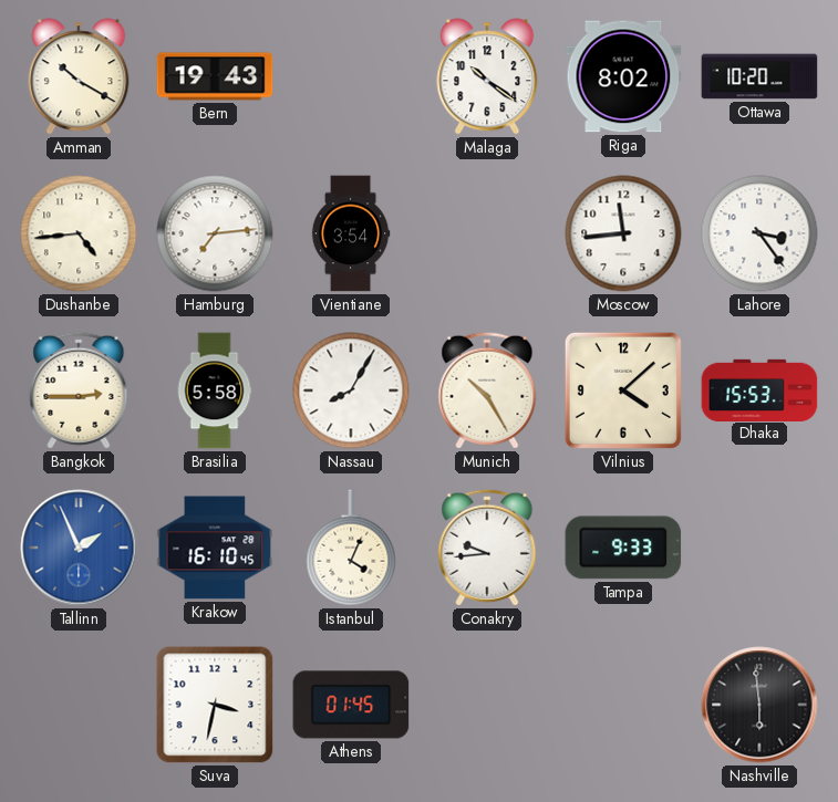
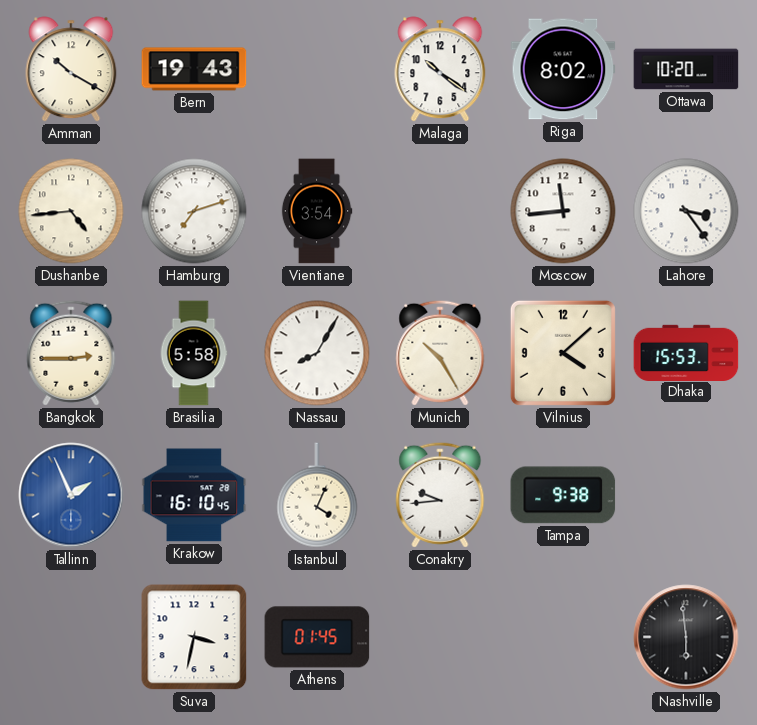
Hamburg: 7:14 -> 7:12 (194, 211)
Tampa: 9:33 -> 9:38 (563, 495)
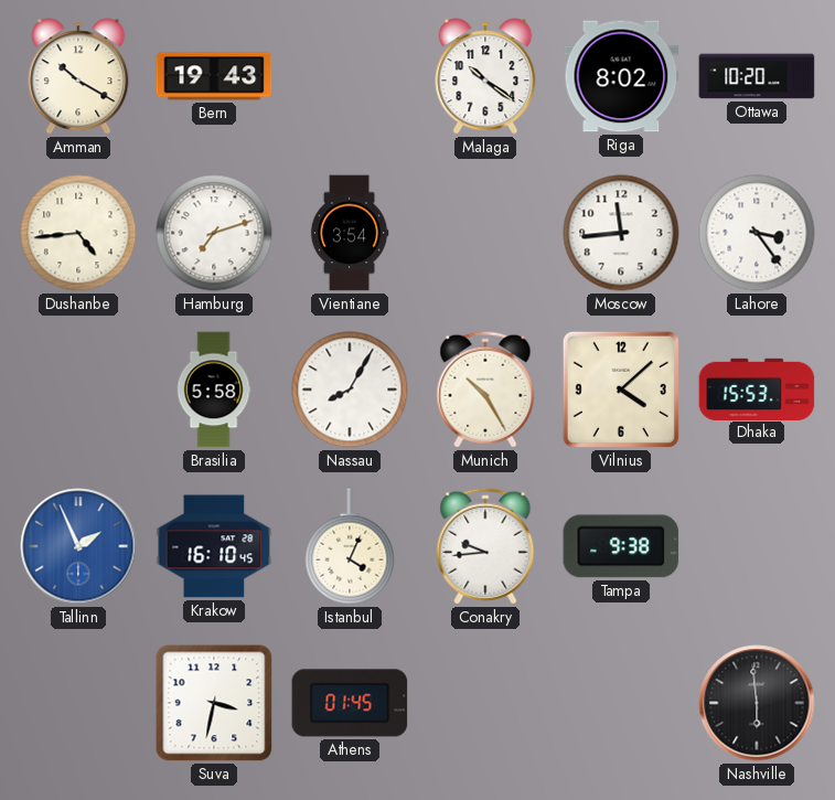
Bangkok: 2:45 -> none (71, 353)
